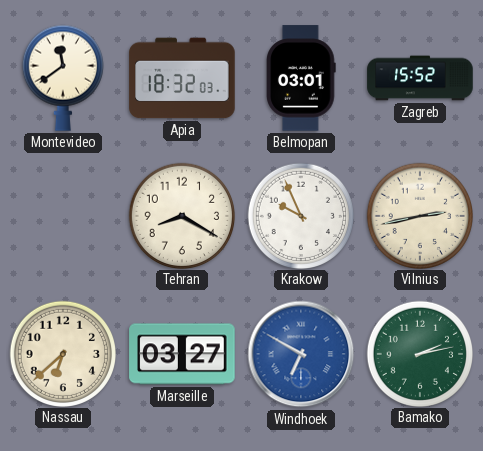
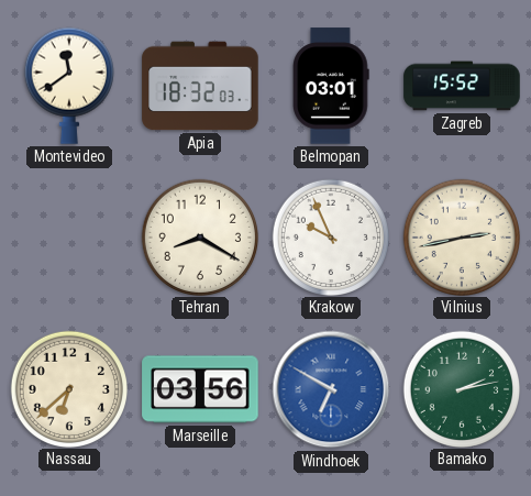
Marseille: 03:27 -> 03:56 (200, 389)
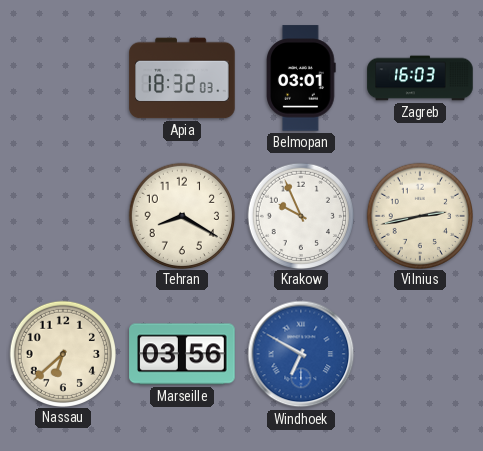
Montevideo: 11:39 -> none (69, 86)
Zagreb: 15:52 -> 16:03 (420, 78)
Bamako: 2:13 -> none (461, 388)
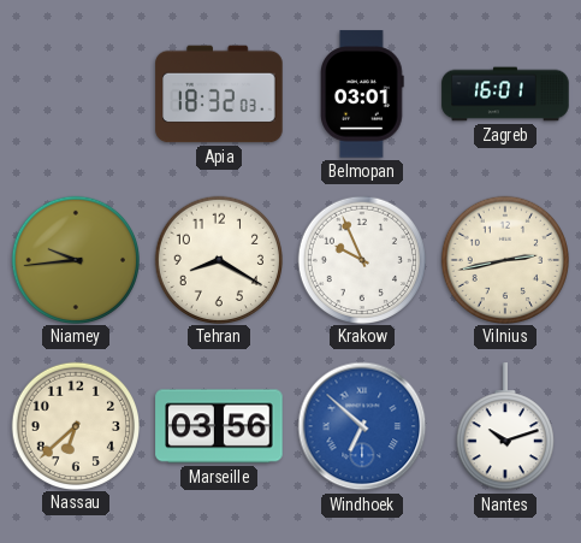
Zagreb: 16:03 -> 16:01 (505, 94)
Niamey: none -> 9:44 (75, 259)
Windhoek: 6:50 -> 6:52 (362, 426)
Nantes: none -> 10:12 (505, 427)
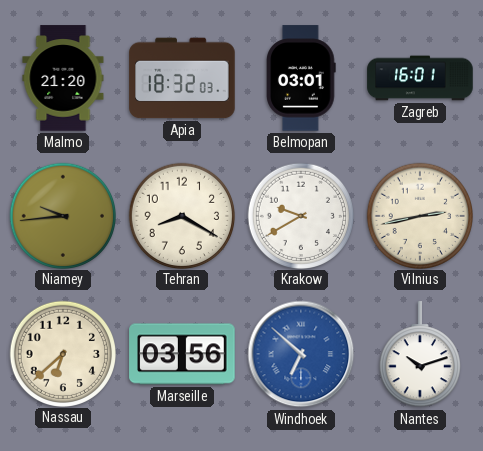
Malmo: none -> 21:20 (63, 78)
Krakow: 9:56 -> 9:40 (300, 215)
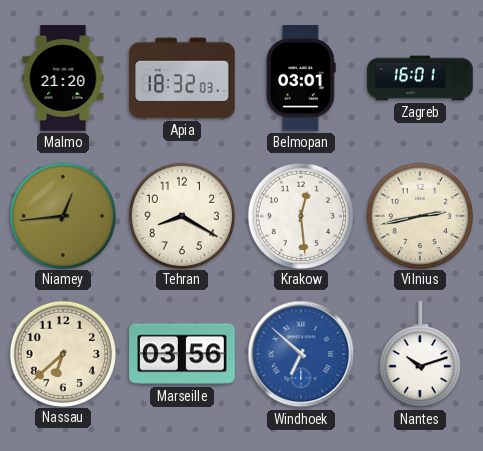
Niamey: 9:44 -> 12:44 (62, 215)
Krakow: 9:40 -> 12:29 (300, 215)
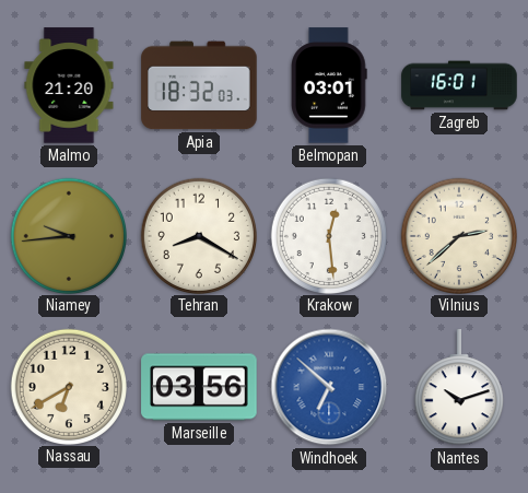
Niamey: 12:44 -> 9:44 (68, 235)
Vilnius: 2:43 -> 2:38 (458, 235)
Nassau: 6:38 -> 6:40 (68, 386)
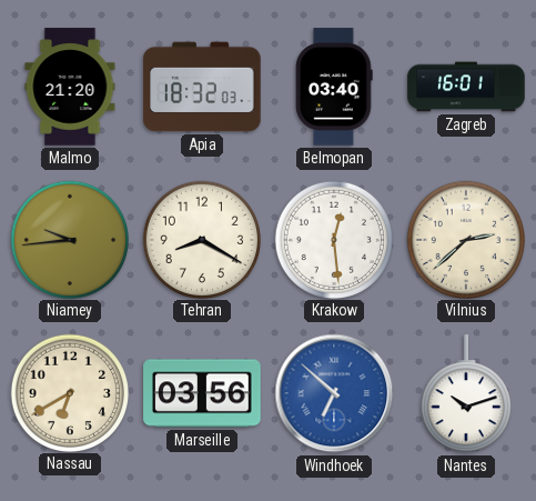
Belmopan: 03:01 -> 03:40 (334, 87)
